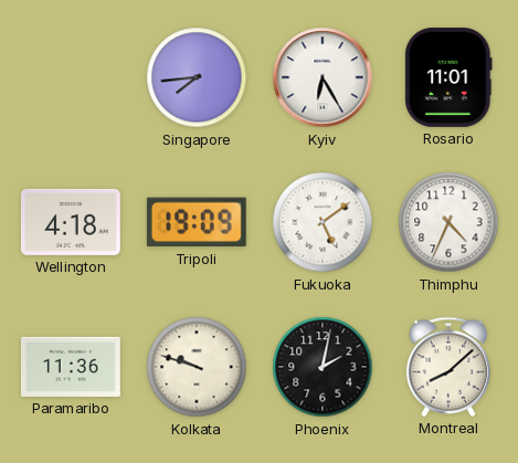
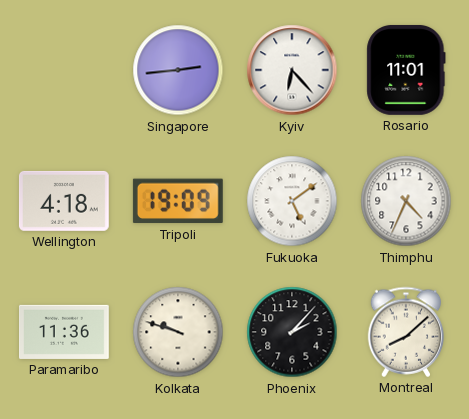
Singapore: 7:44 -> 2:44 (178, 70)
Kyiv: 6:25 -> 6:23 (292, 70)
Phoenix: 2:02 -> 2:07 (292, 332)
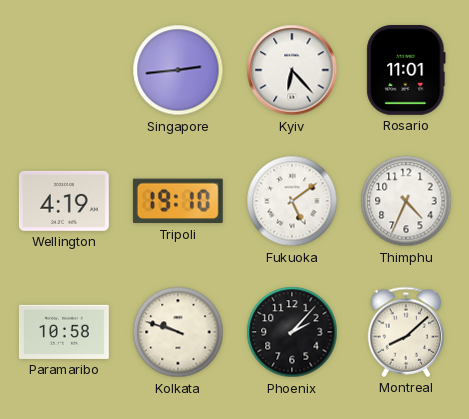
Wellington: 4:18 -> 4:19 (64, 201)
Tripoli: 19:09 -> 19:10 (178, 201)
Paramaribo: 11:36 -> 10:58 (65, 332)
